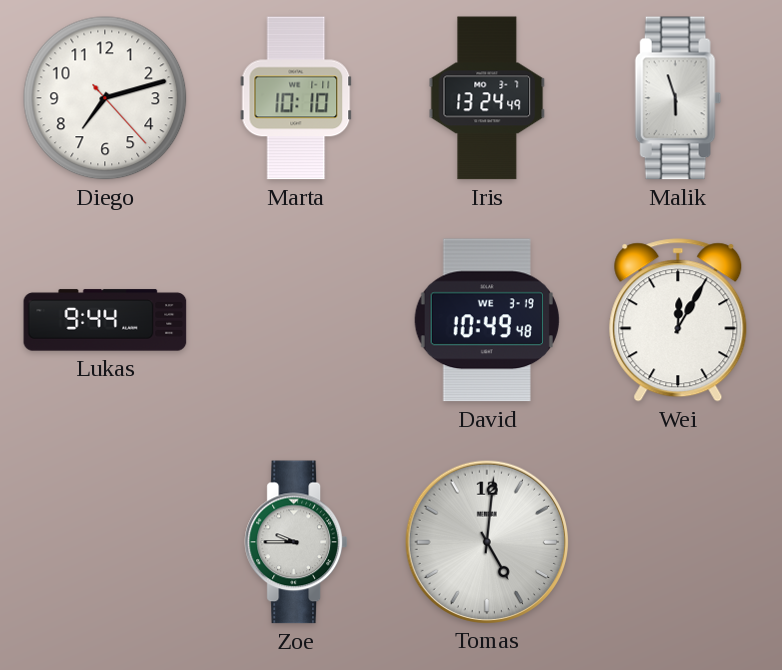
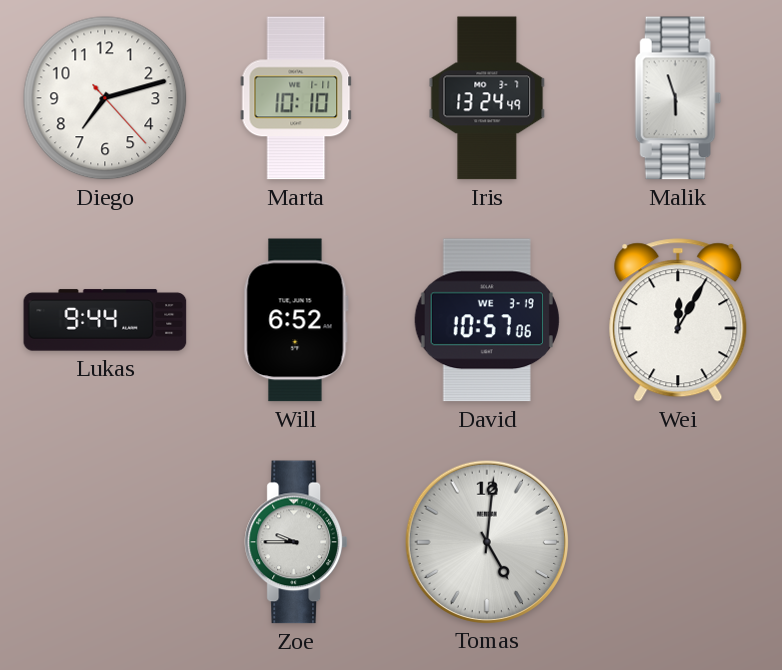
Will: none -> 6:52 (296, 320)
David: 10:49 -> 10:57 (487, 320)
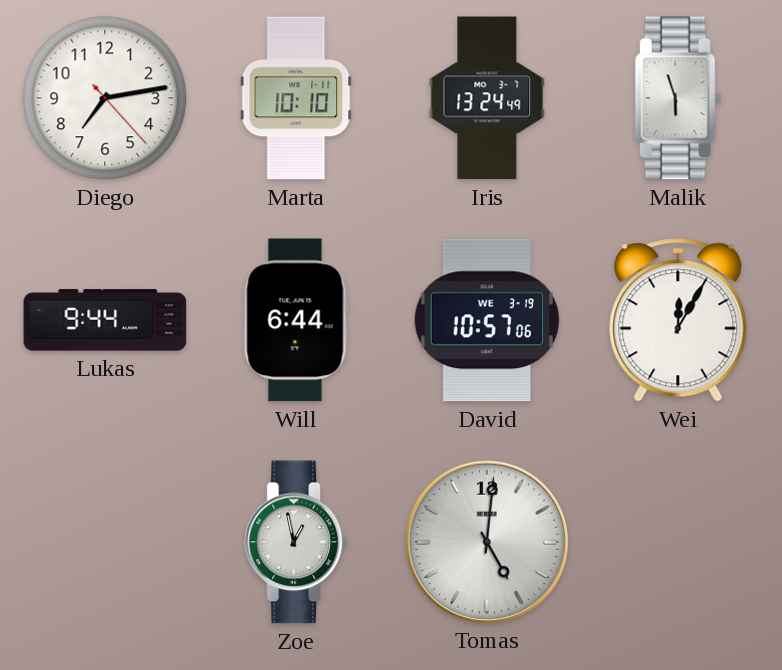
Diego: 7:12 -> 7:13 (105, 98)
Will: 6:52 -> 6:44 (296, 320)
Zoe: 9:45 -> 12:58 (295, 542)
